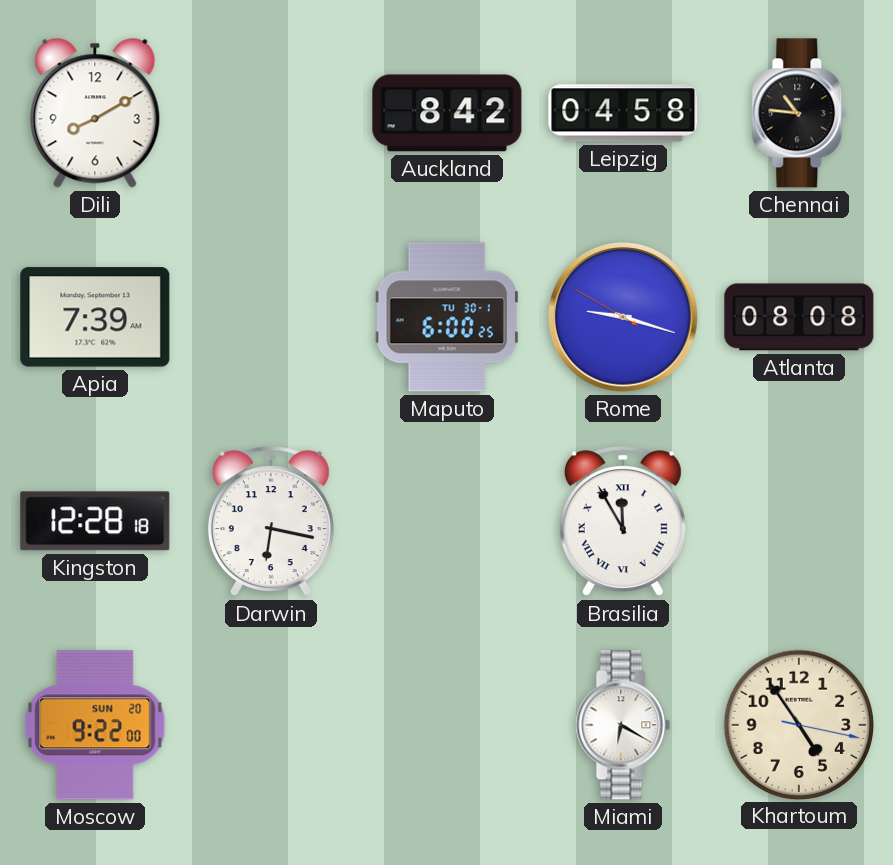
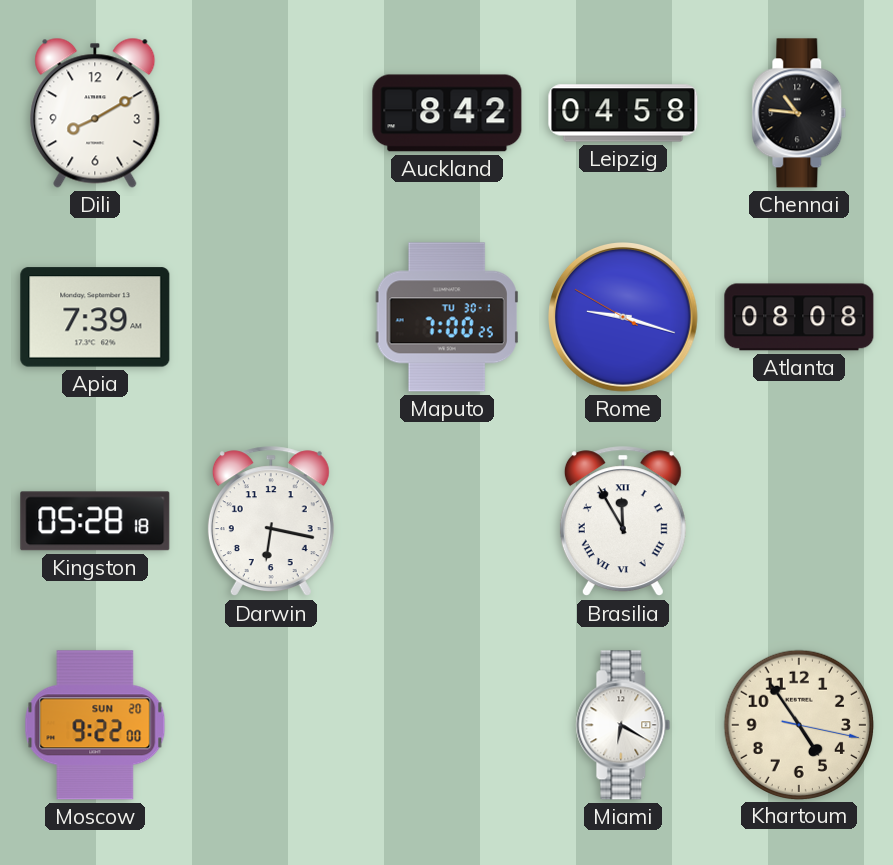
Maputo: 6:00 -> 7:00 (447, 317)
Kingston: 12:28 -> 05:28 (95, 521)
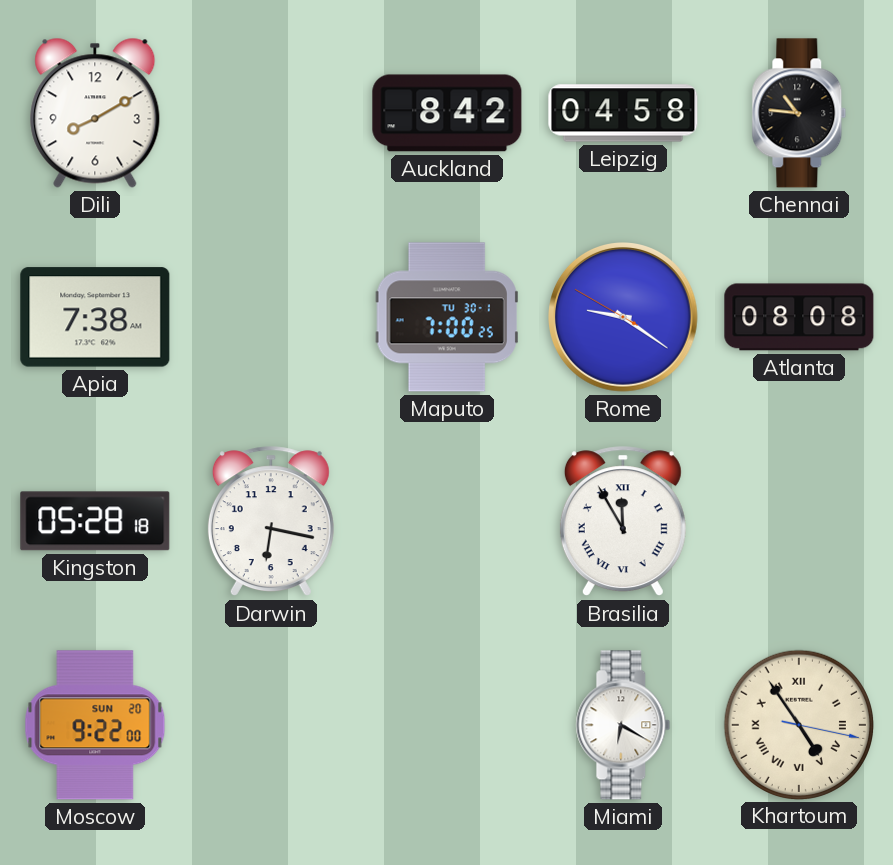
Apia: 7:39 -> 7:38 (95, 317)
Rome: 9:17 -> 9:20 (624, 318)
Khartoum numerals: Arabic -> Roman (798, 724)
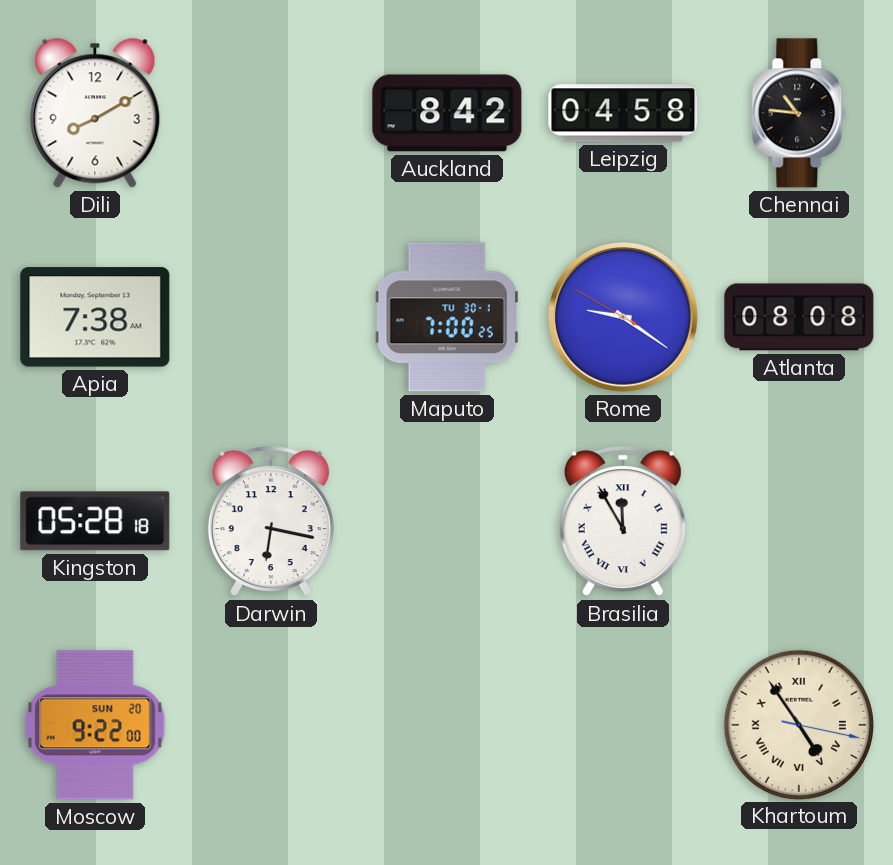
Miami: 6:20 -> none (623, 725)
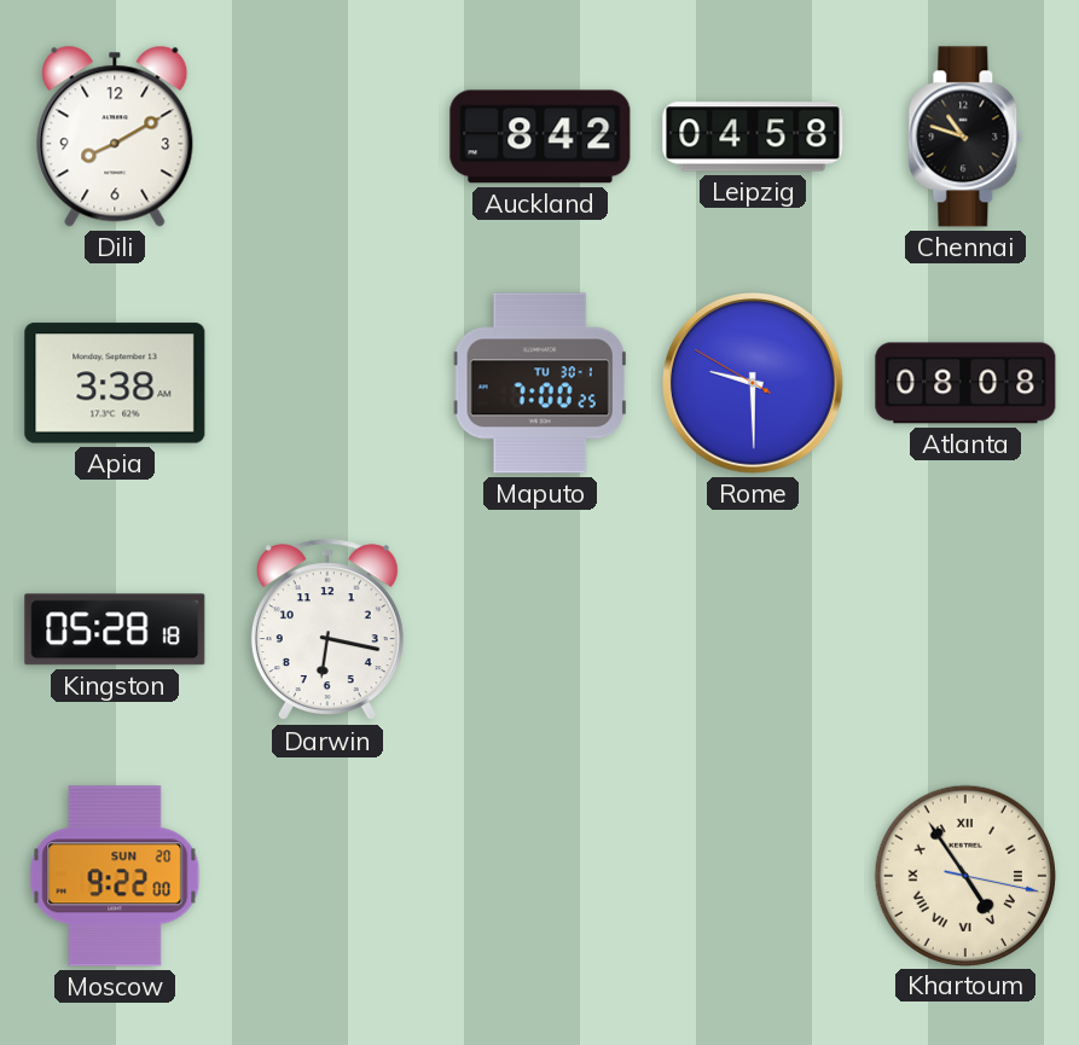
Chennai: 10:46 -> 10:48 (965, 137)
Apia: 7:38 -> 3:38 (115, 383)
Rome: 9:20 -> 9:29 (754, 384)
Brasilia: 11:55 -> none (623, 522)
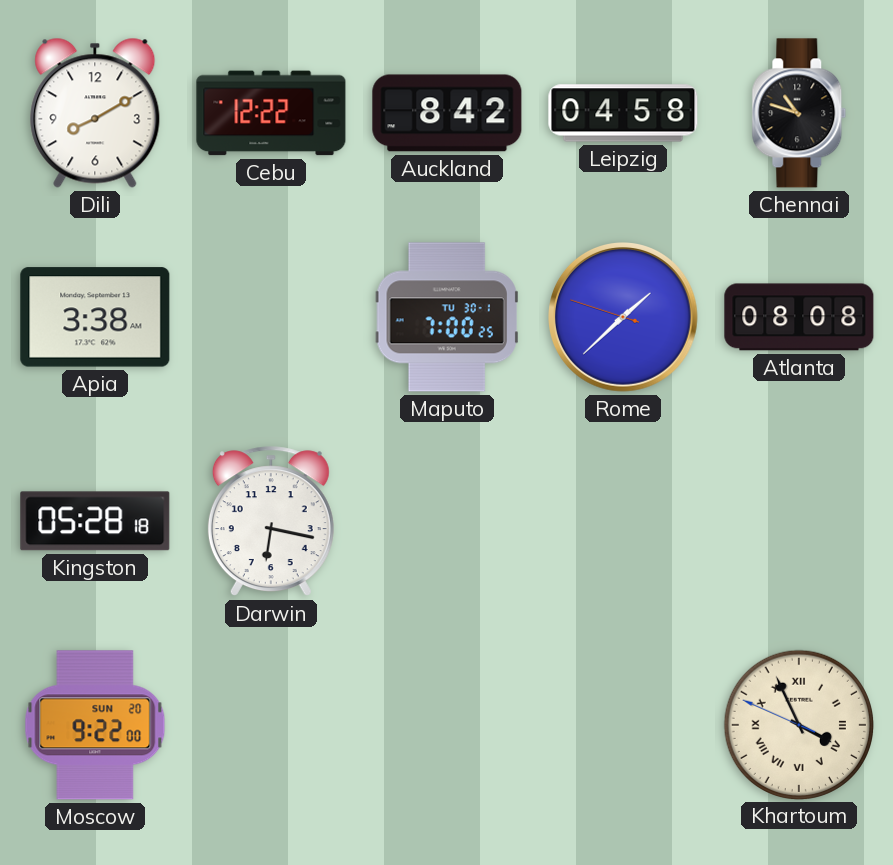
Cebu: none -> 12:22 (271, 113)
Rome: 9:29 -> 1:37 (624, 318)
Khartoum: 4:54 -> 3:55 (798, 724)
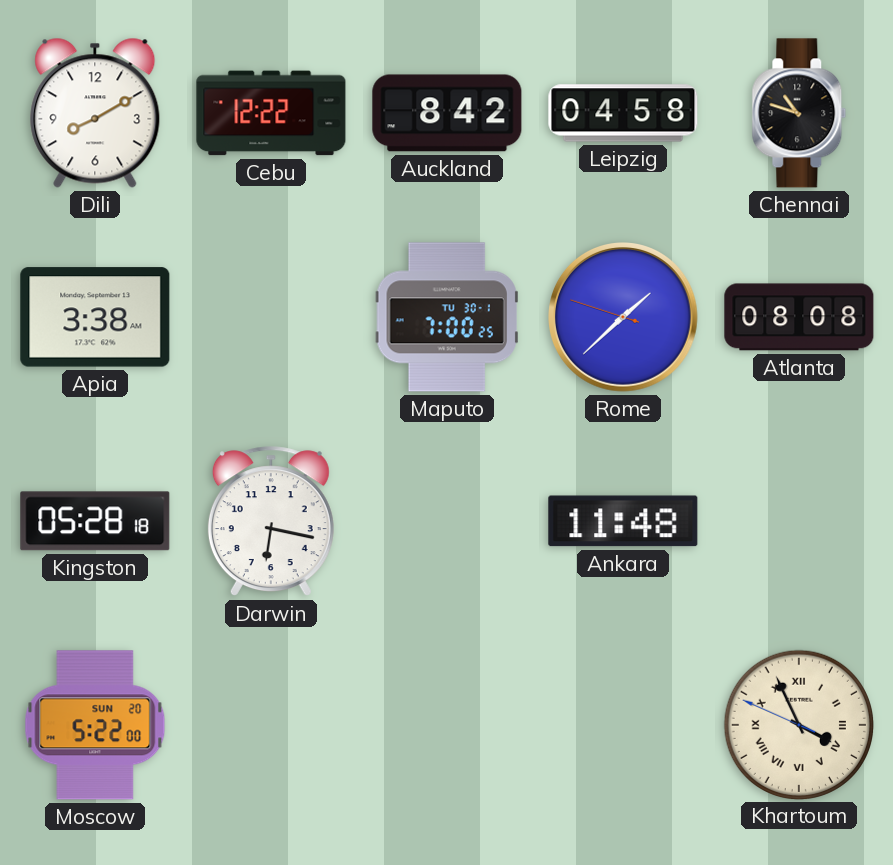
Ankara: none -> 11:48 (623, 521)
Moscow: 9:22 -> 5:22 (95, 725)
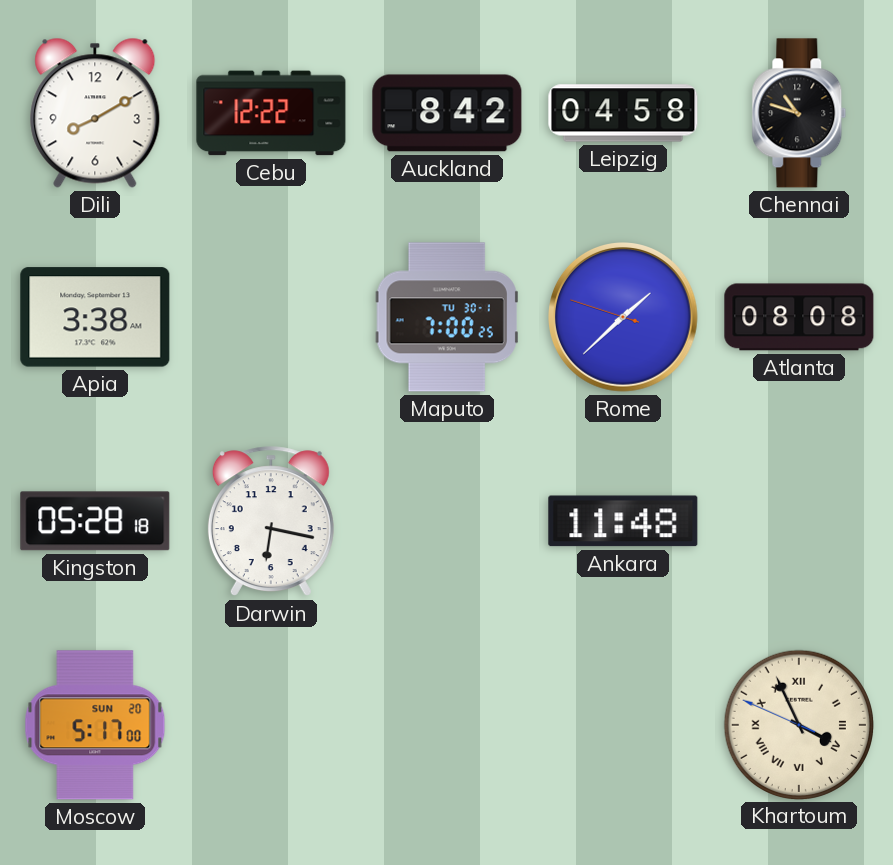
Moscow: 5:22 -> 5:17 (95, 725)
